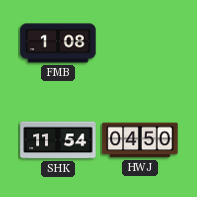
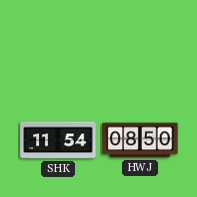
FMB: 1:08 -> none (58, 43)
HWJ: 04:50 -> 08:50 (140, 140)
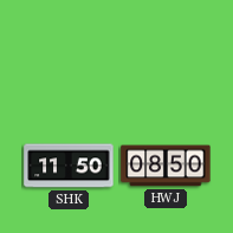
SHK: 11:54 -> 11:50 (69, 166)
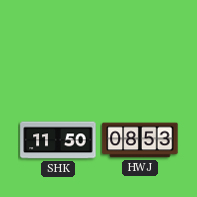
HWJ: 08:50 -> 08:53 (140, 140)
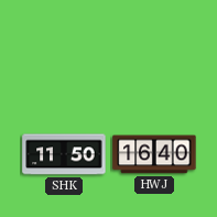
HWJ: 08:53 -> 16:40 (154, 154)
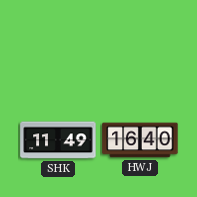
SHK: 11:50 -> 11:49 (58, 140)
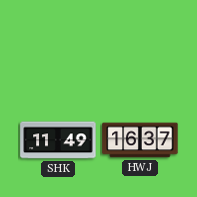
HWJ: 16:40 -> 16:37 (140, 140)
